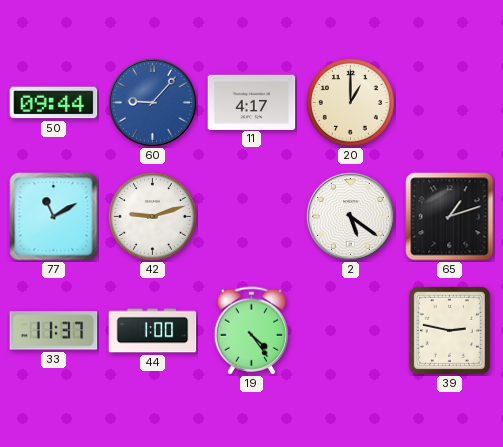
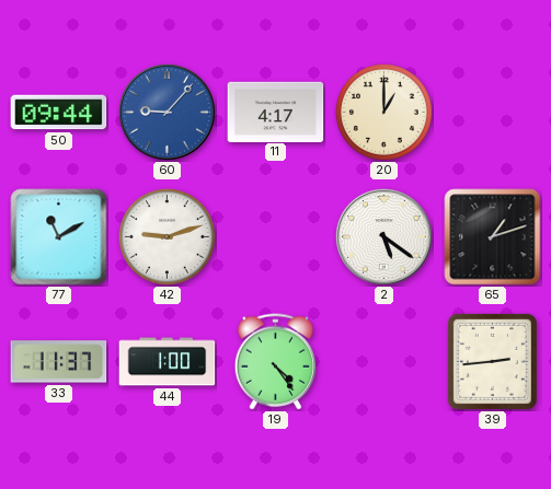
39: 2:47 -> 2:44 (492, 361)
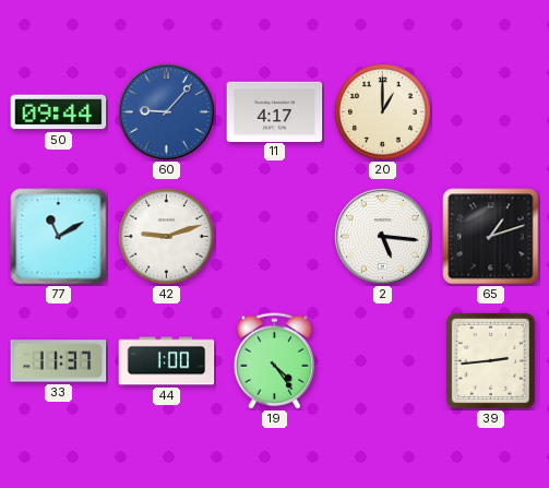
2: 5:21 -> 5:16 (383, 237)
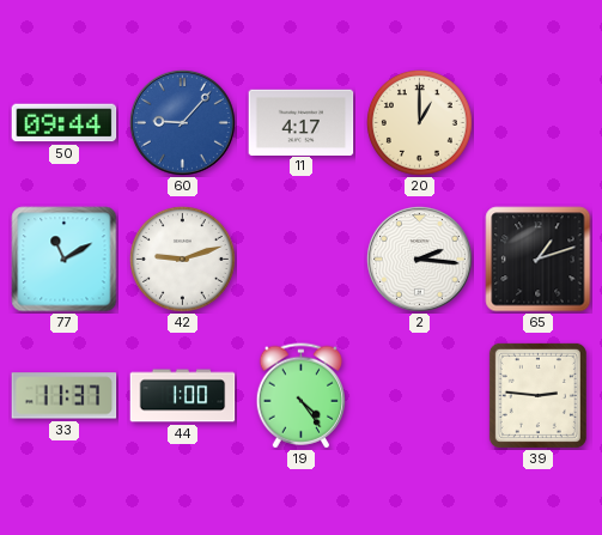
2: 5:16 -> 2:16 (420, 260)
39: 2:44 -> 2:46 (537, 395)
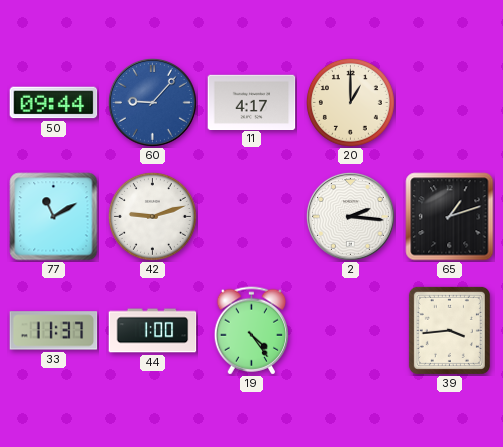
39: 2:46 -> 3:44 (449, 330)
